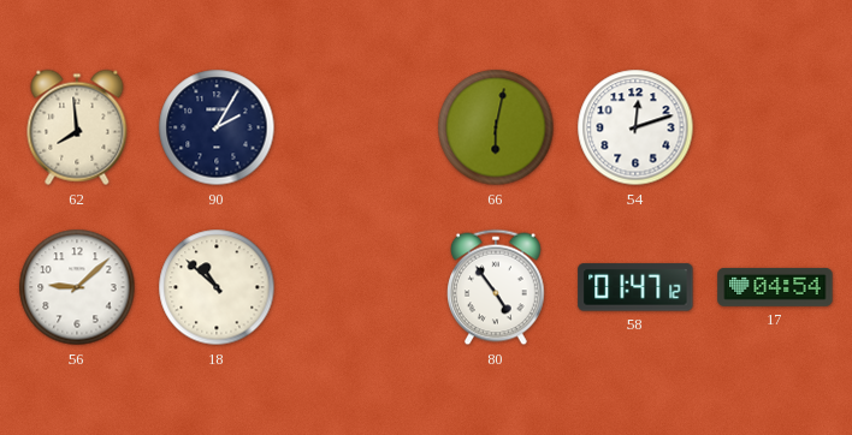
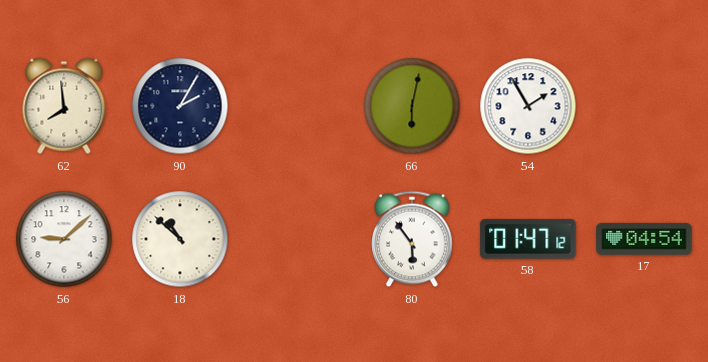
54: 12:12 -> 1:55 (528, 106)
80: 4:54 -> 5:54 (413, 239)
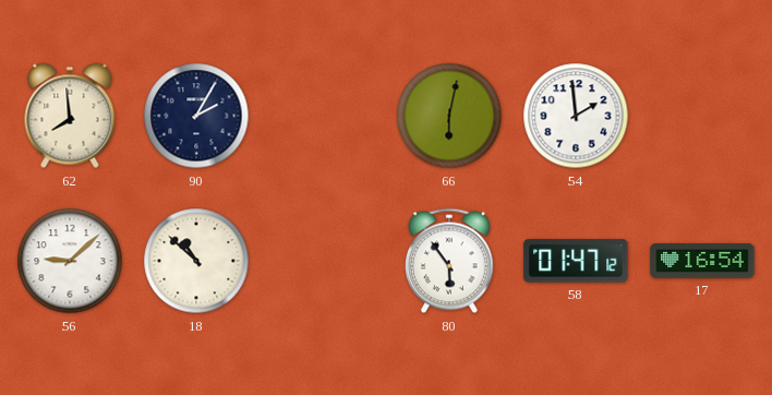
54: 1:55 -> 1:59 (576, 116)
17: 04:54 -> 16:54 (702, 261)
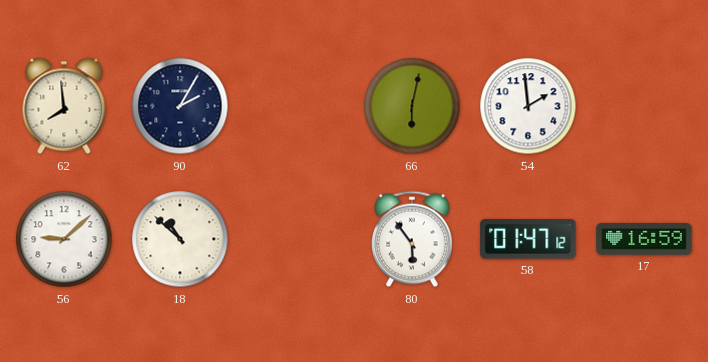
17: 16:54 -> 16:59 (644, 239)
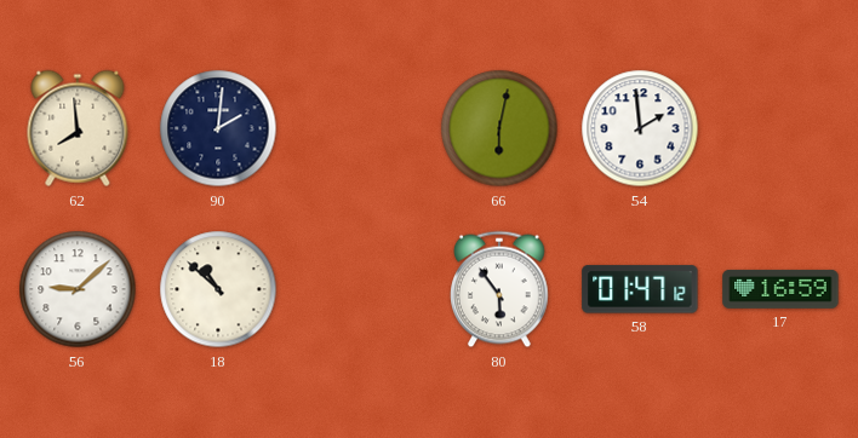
90: 2:05 -> 2:01 (218, 128)
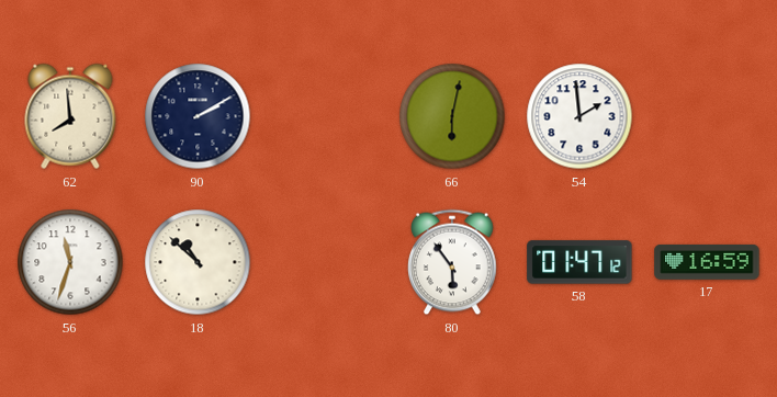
90: 2:01 -> 2:10 (198, 116)
56: 9:08 -> 11:33 (70, 262)
